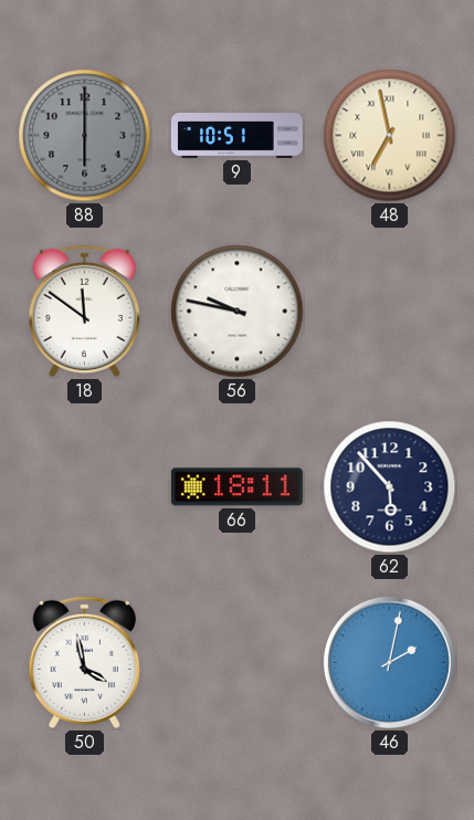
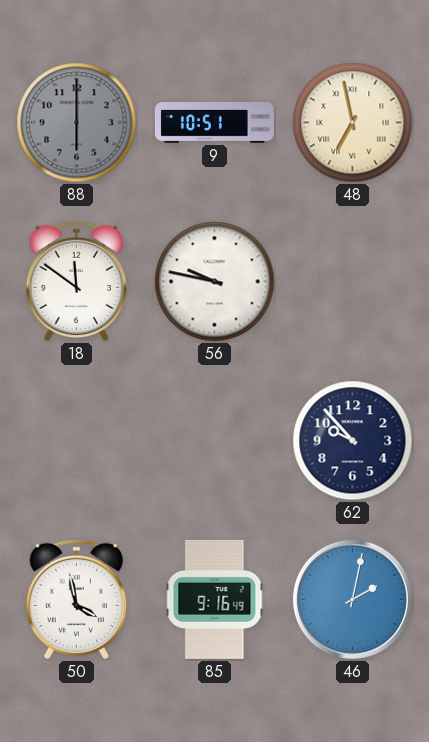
66: 18:11 -> none (236, 487)
62: 5:53 -> 9:53 (353, 441)
85: none -> 9:16 (215, 599)
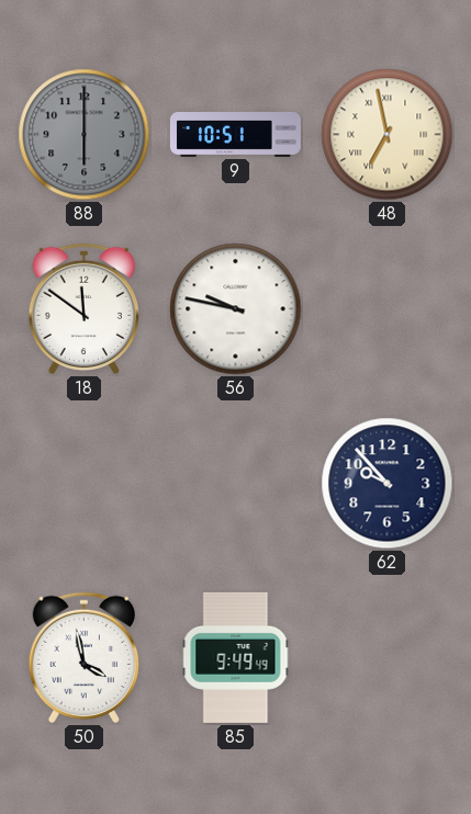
85: 9:16 -> 9:49 (236, 657)
46: 2:02 -> none (352, 599)
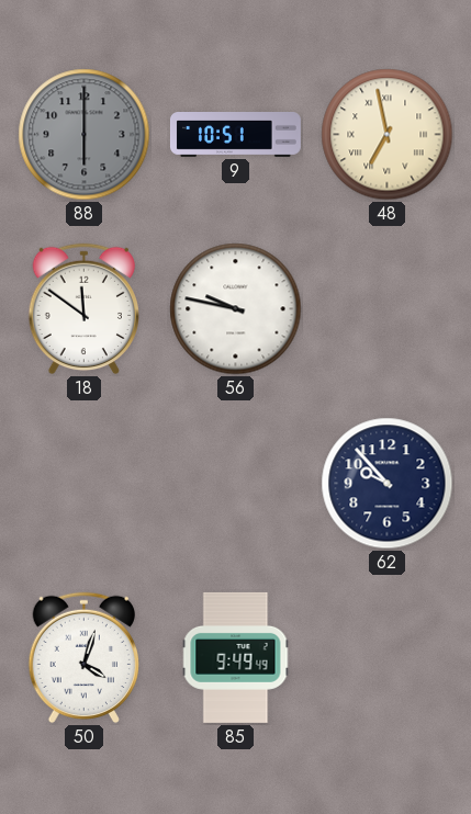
50: 3:58 -> 4:03 (83, 658)
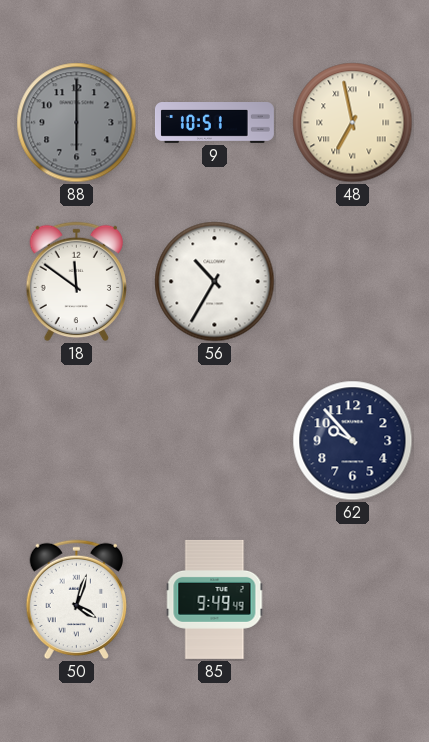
56: 9:47 -> 10:35 (215, 282)
